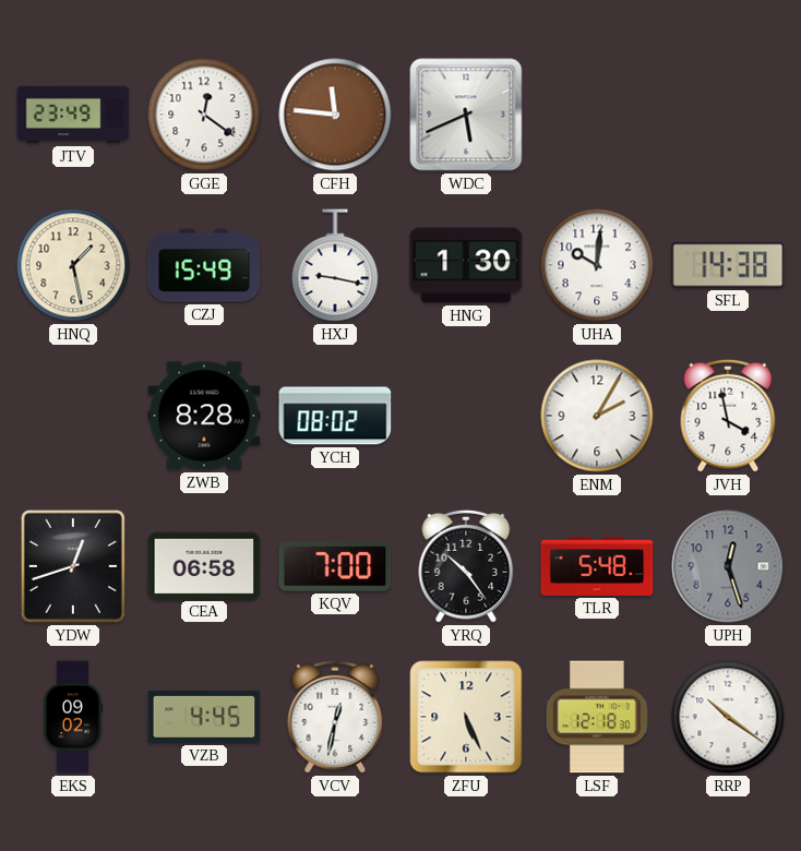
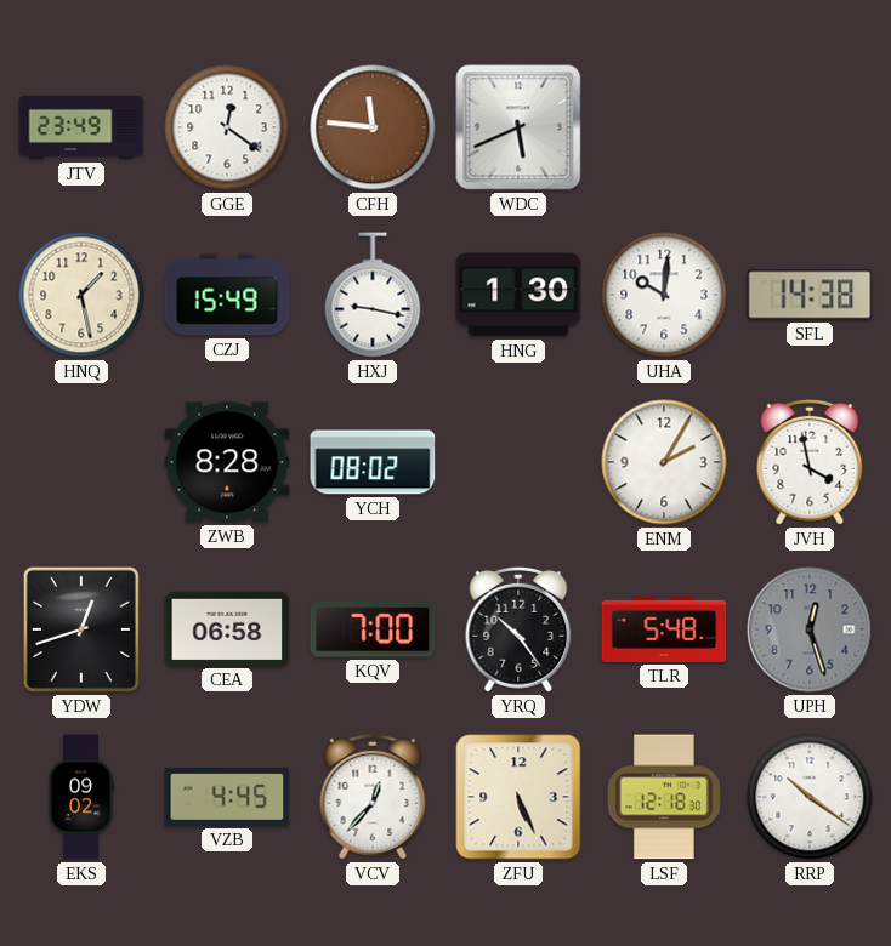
VCV: 12:32 -> 12:37 (373, 797)
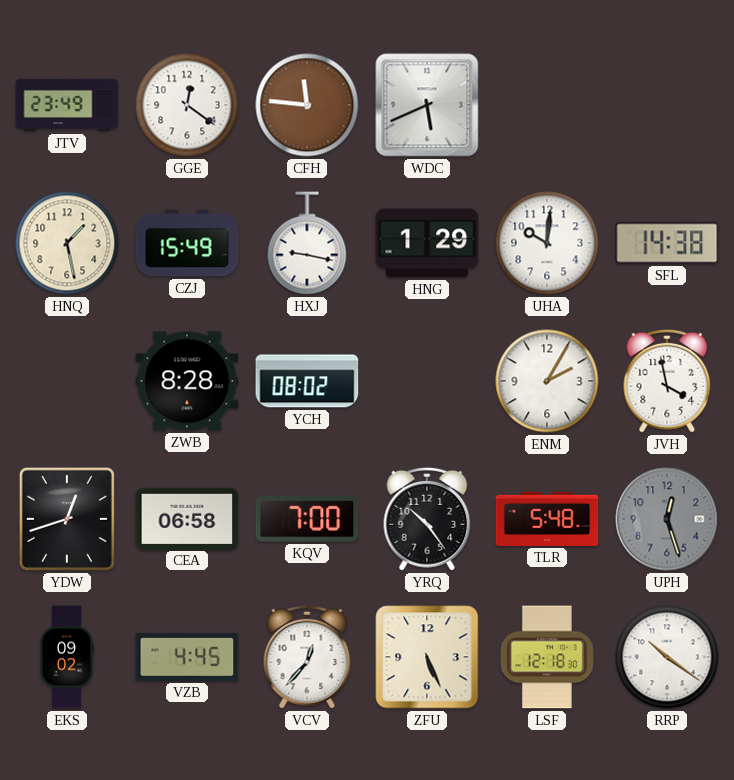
HNG: 1:30 -> 1:29 (427, 243)
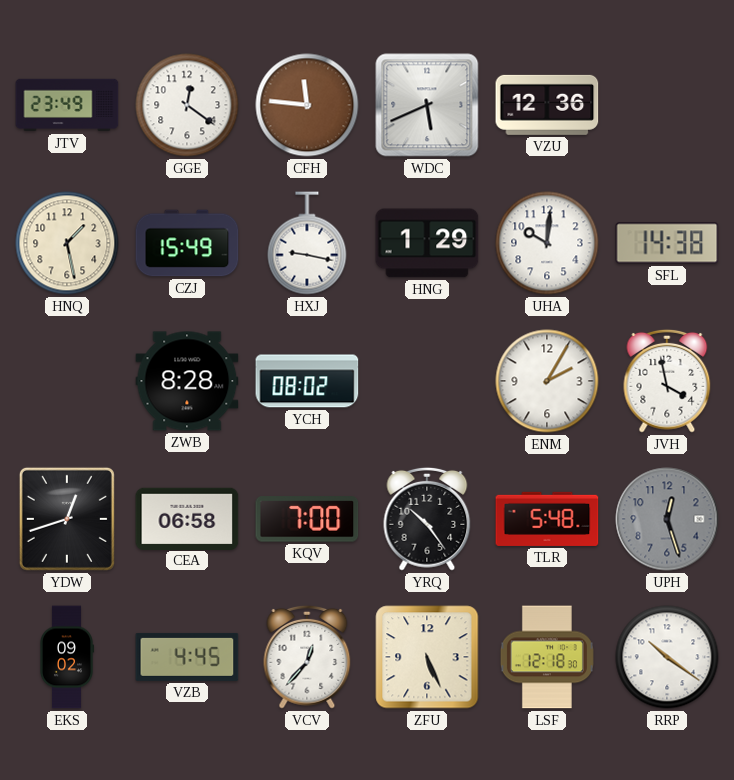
VZU: none -> 12:36 (547, 105)
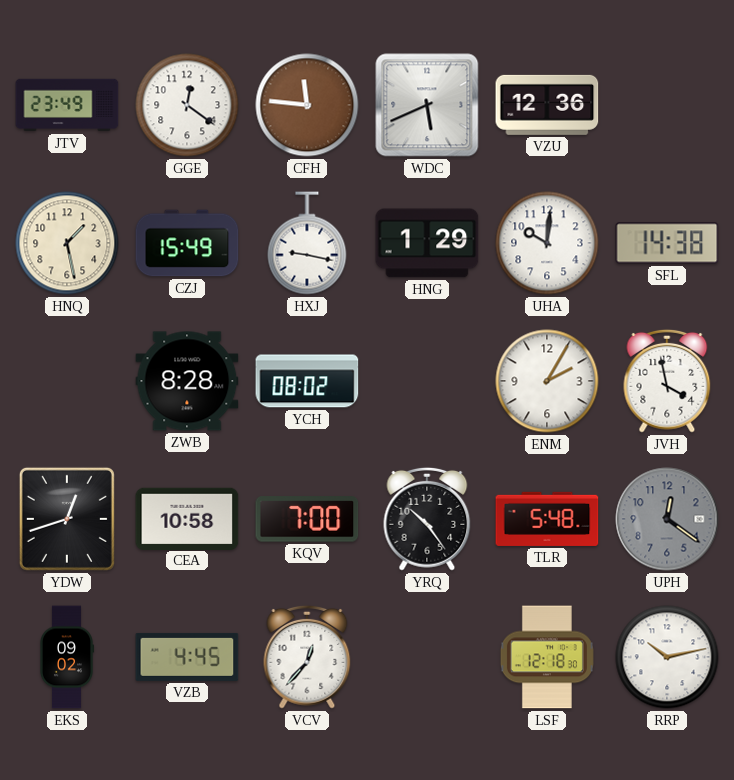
CEA: 06:58 -> 10:58 (187, 518)
UPH: 12:27 -> 12:21 (667, 519)
ZFU: 5:26 -> none (427, 657)
RRP: 10:21 -> 10:13 (667, 657)
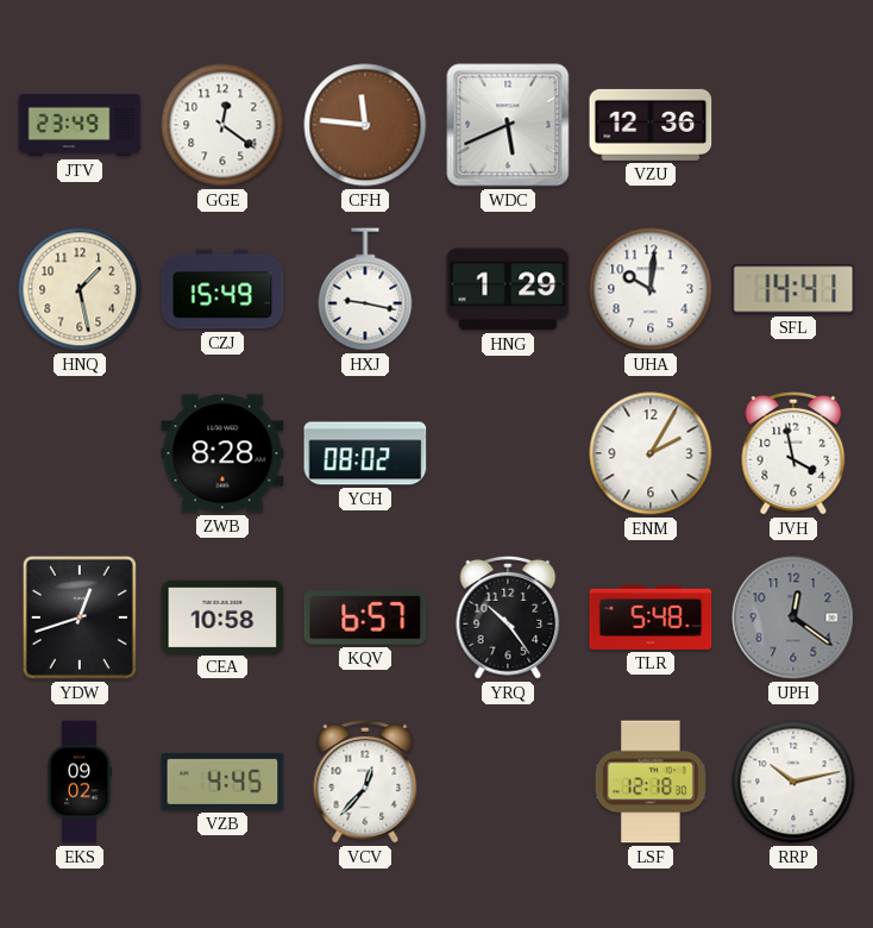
SFL: 14:38 -> 14:41 (793, 289)
KQV: 7:00 -> 6:57 (365, 617)
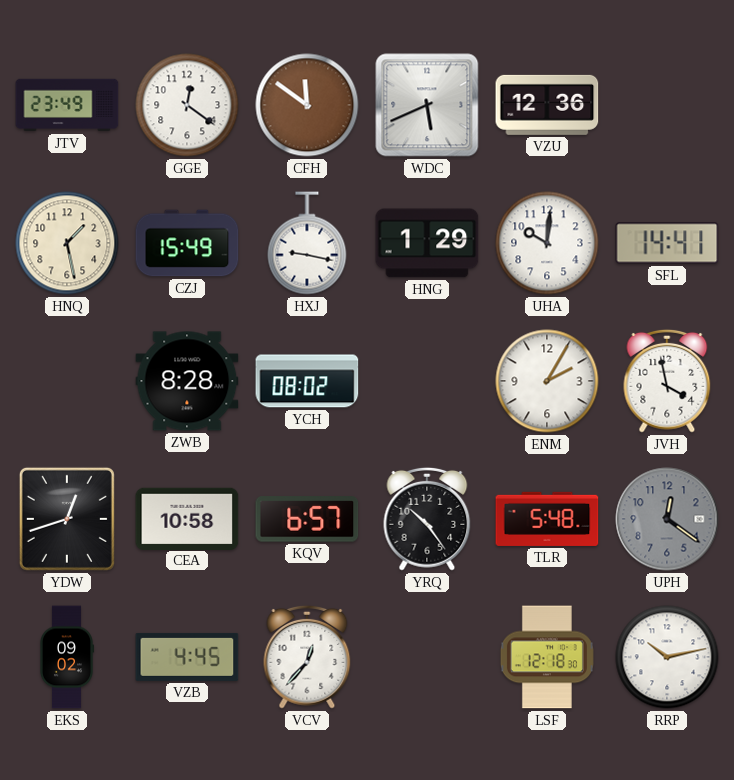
CFH: 11:46 -> 11:51 (307, 105)
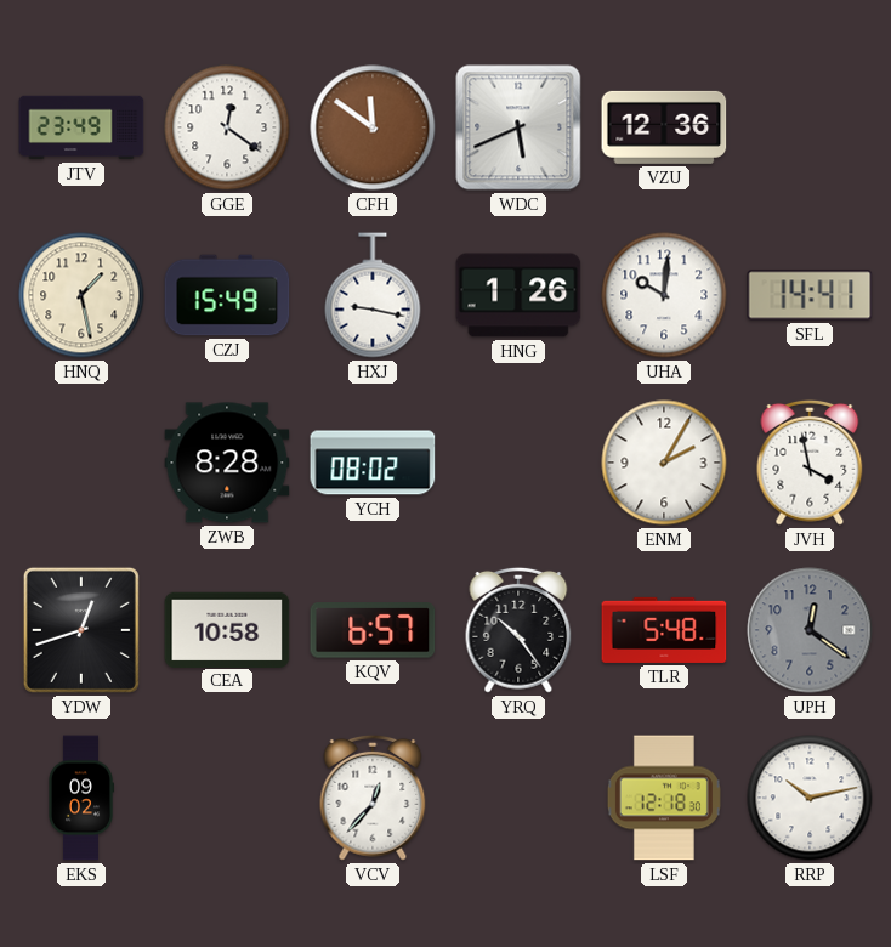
HNG: 1:29 -> 1:26 (518, 295)
VZB: 4:45 -> none (187, 657)
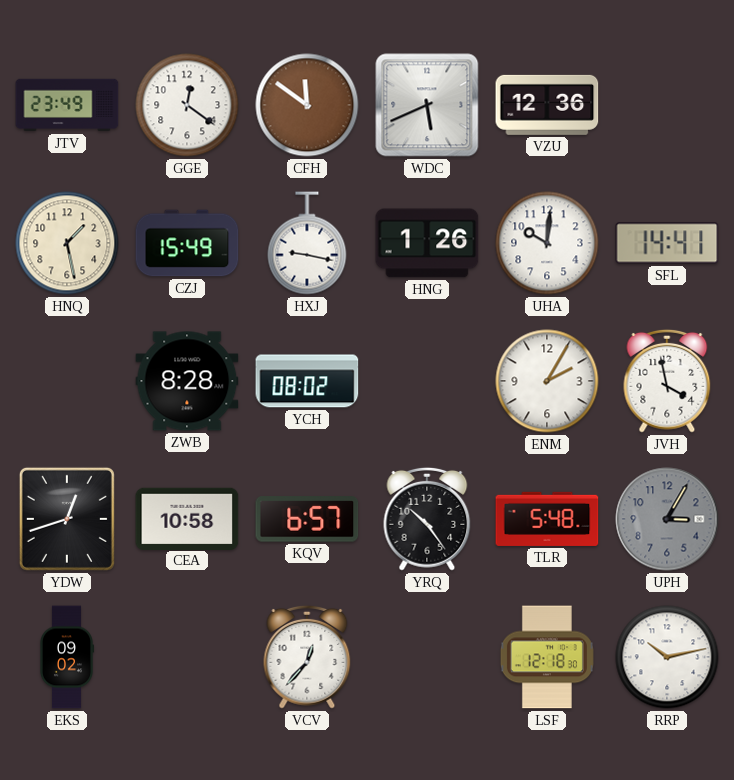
UPH: 12:21 -> 3:05 (667, 519)
